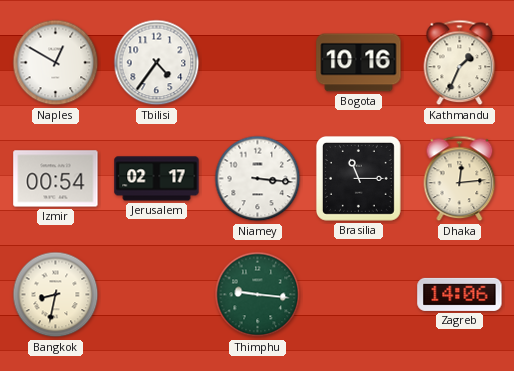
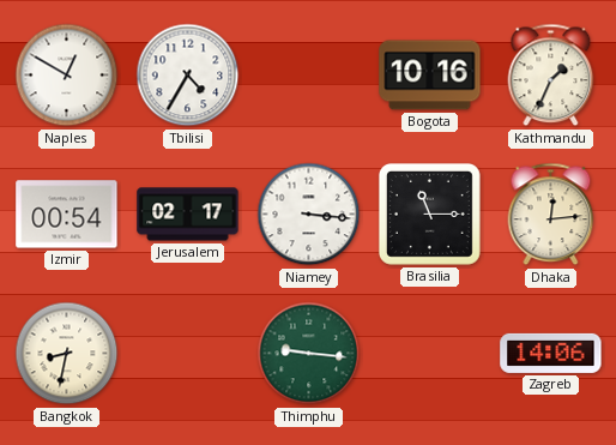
Tbilisi: 4:36 -> 4:35 (188, 76)
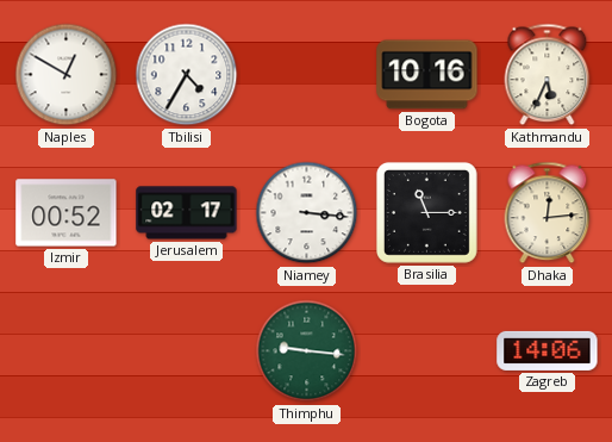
Kathmandu: 1:34 -> 5:34 (548, 75)
Izmir: 00:54 -> 00:52 (67, 213)
Bangkok: 8:32 -> none (67, 354)
